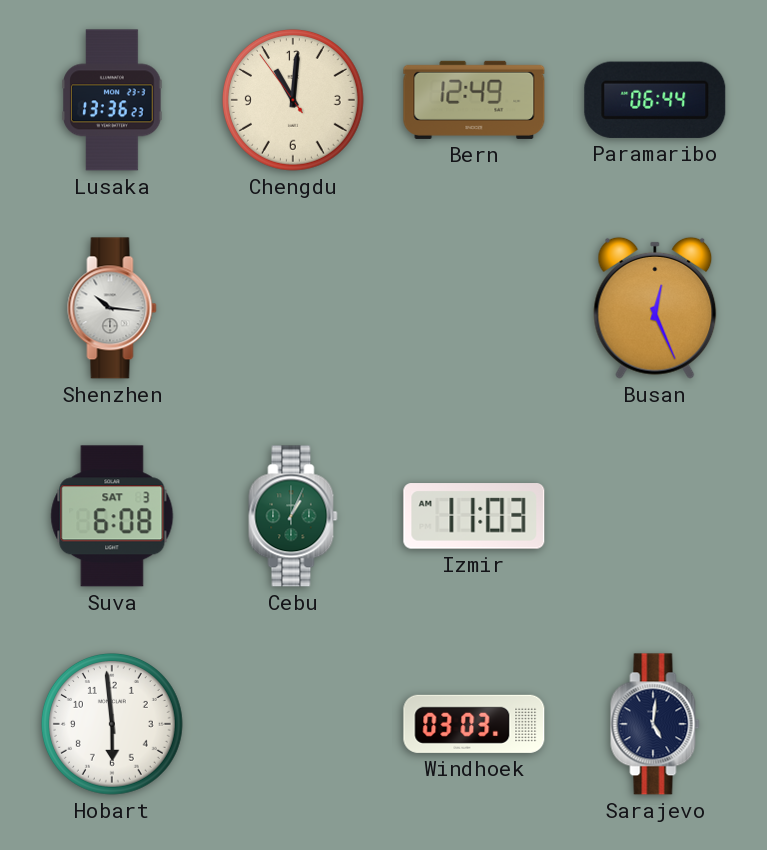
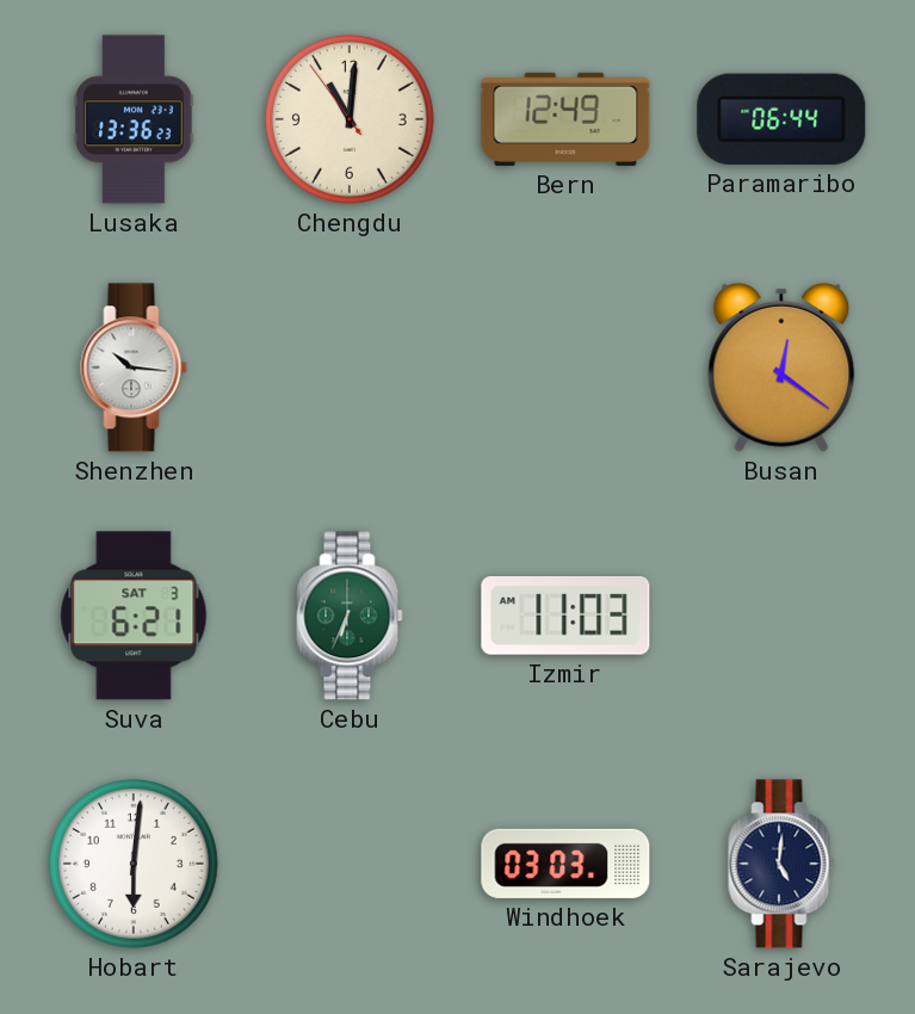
Busan: 12:26 -> 12:21 (781, 367)
Suva: 6:08 -> 6:21 (134, 616)
Cebu: 1:04 -> 6:34 (350, 616)
Hobart: 5:59 -> 6:01 (134, 864)
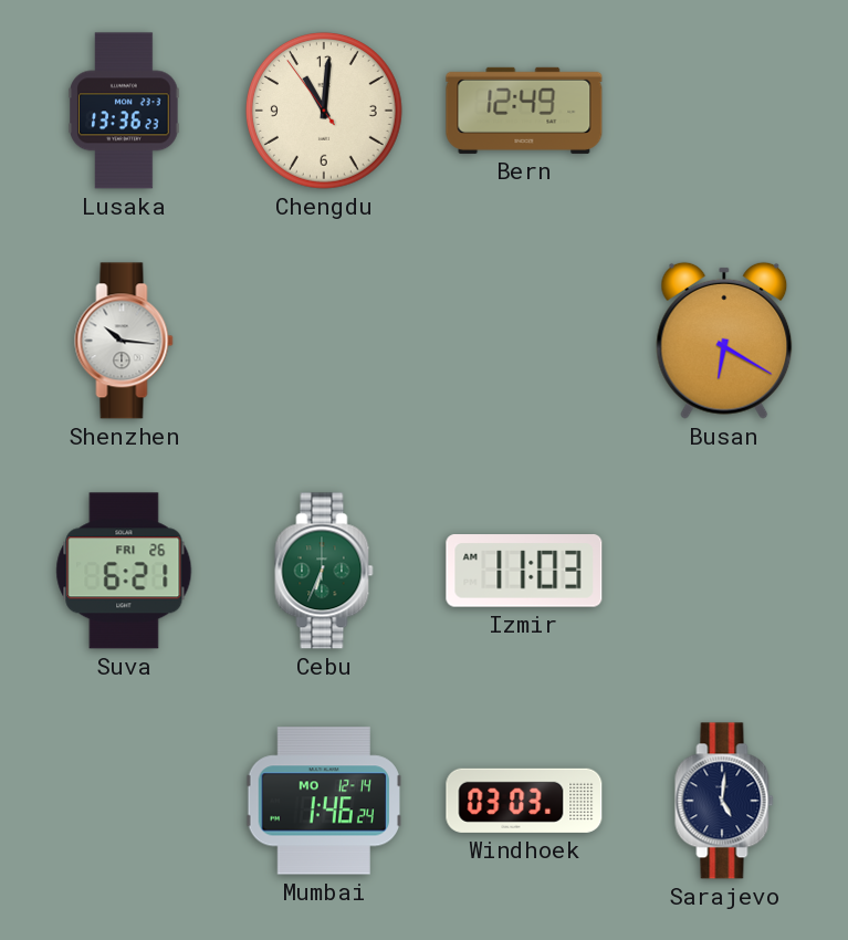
Paramaribo: 06:44 -> none (781, 119)
Busan: 12:21 -> 6:20 (724, 341)
Suva date: SAT 3 -> FRI 26 (124, 571)
Hobart: 6:01 -> none (134, 864)
Mumbai: none -> 1:46 (323, 801)
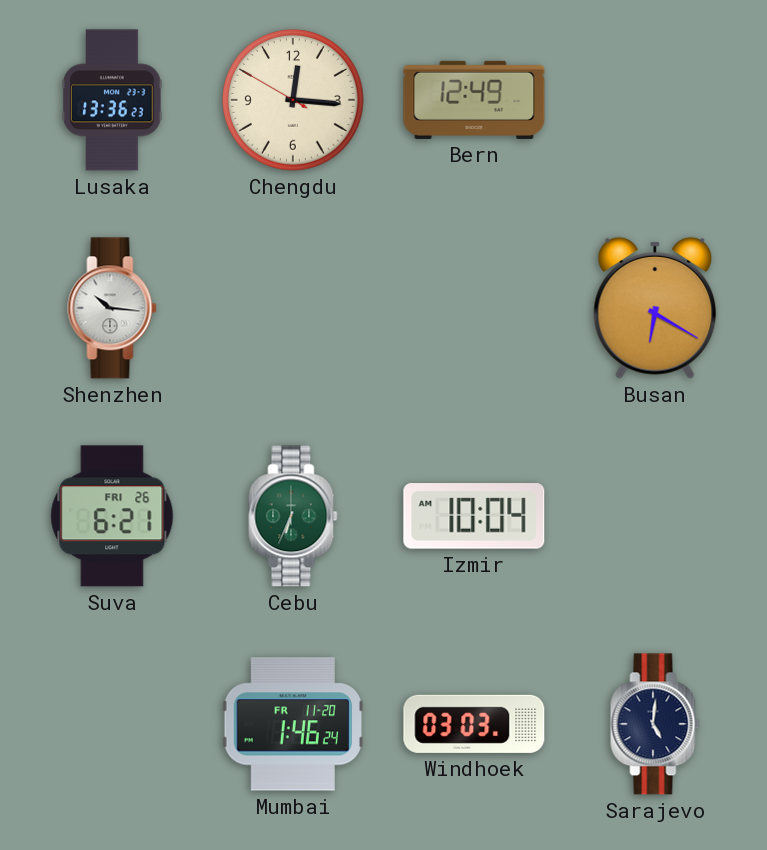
Chengdu: 11:00 -> 12:15 (293, 100)
Izmir: 11:03 -> 10:04 (474, 516)
Mumbai date: MO 12-14 -> FR 11-20 (292, 724)
